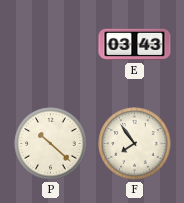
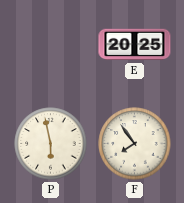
E: 03:43 -> 20:25 (135, 45)
P: 10:22 -> 5:58 (51, 144)
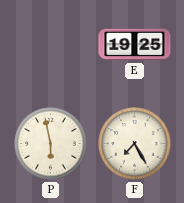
E: 20:25 -> 19:25 (135, 45)
F: 7:54 -> 7:25 (135, 144)
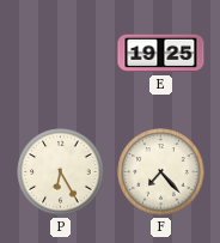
P: 5:58 -> 6:25 (61, 172)
F: 7:25 -> 7:23 (161, 172)
